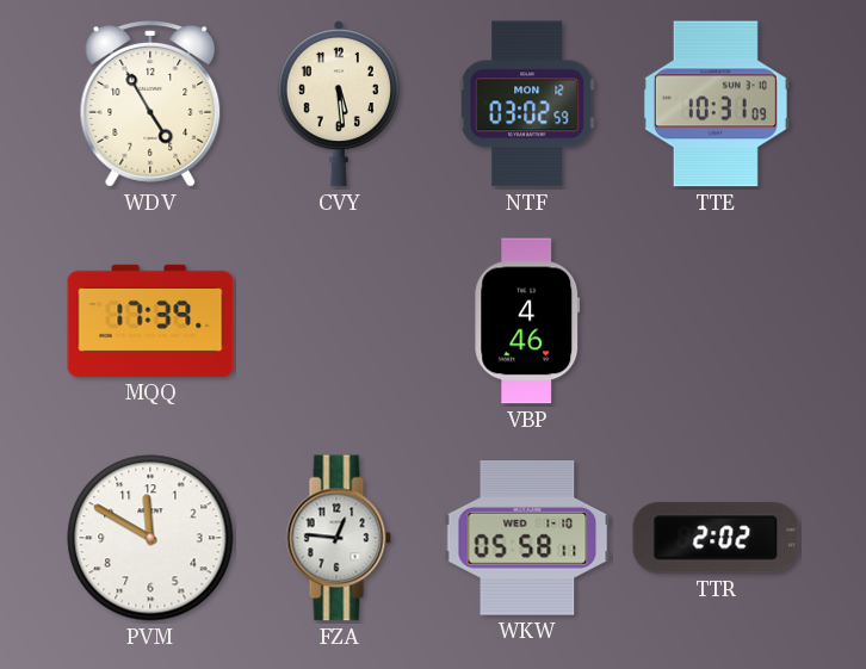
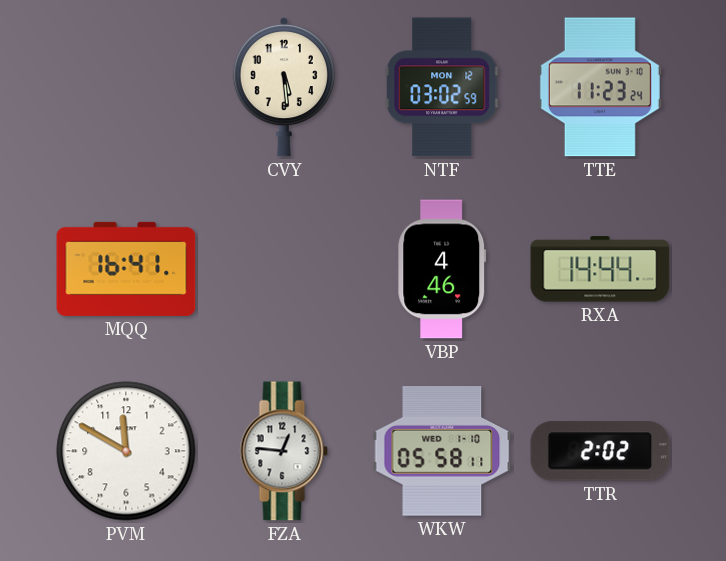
WDV: 4:55 -> none (150, 104)
TTE: 10:31 -> 11:23 (600, 87)
MQQ: 17:39 -> 16:41 (126, 269)
RXA: none -> 14:44 (600, 269)
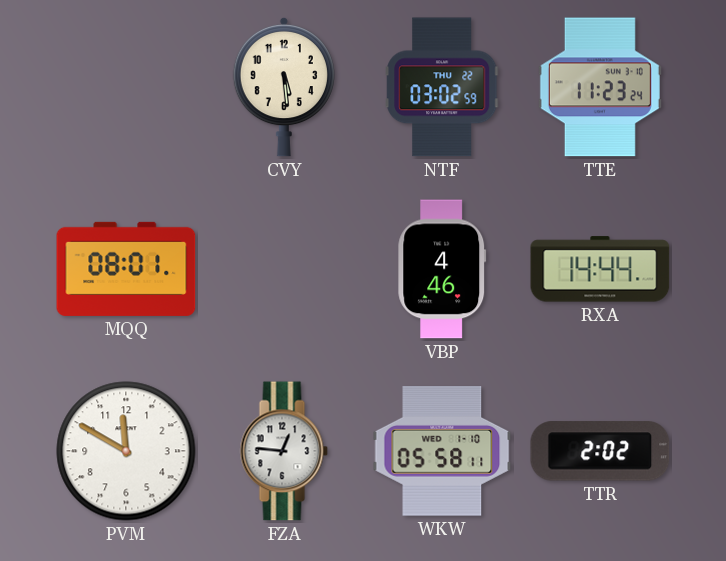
NTF date: MON 12 -> THU 22 (442, 87)
MQQ: 16:41 -> 08:01 (126, 269)
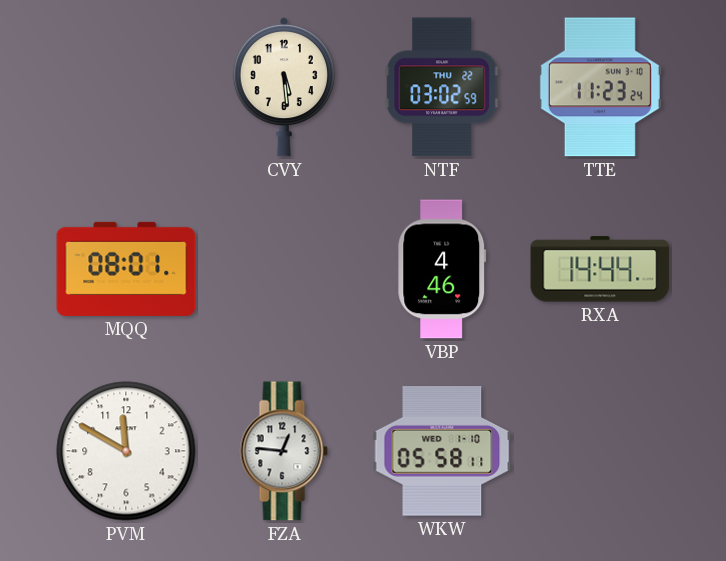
TTR: 2:02 -> none (600, 451)
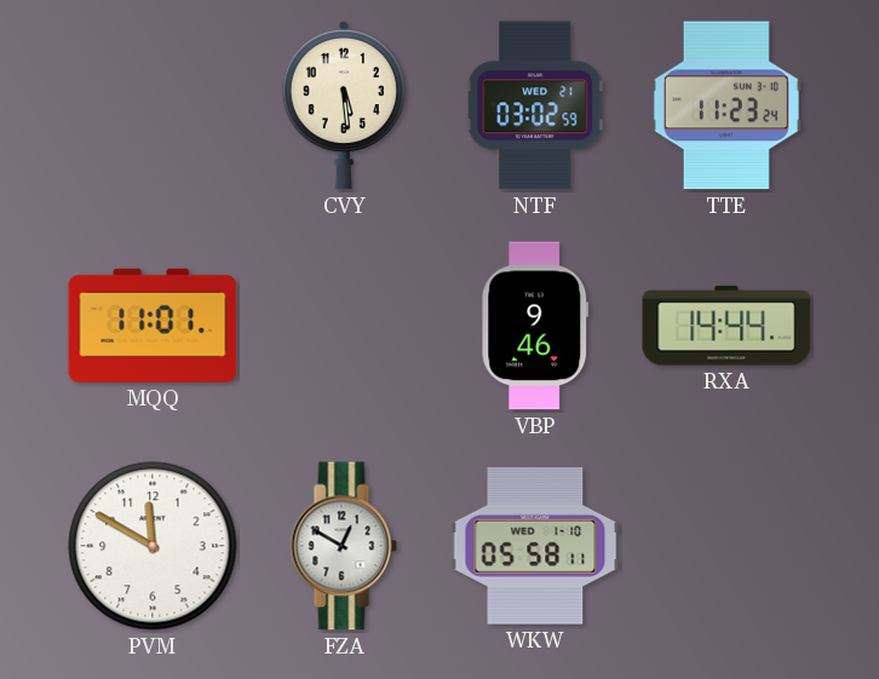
NTF date: THU 22 -> WED 21 (535, 105)
MQQ: 08:01 -> 11:01 (153, 326)
VBP: 4:46 -> 9:46 (535, 326)
FZA: 12:46 -> 12:50 (344, 546)
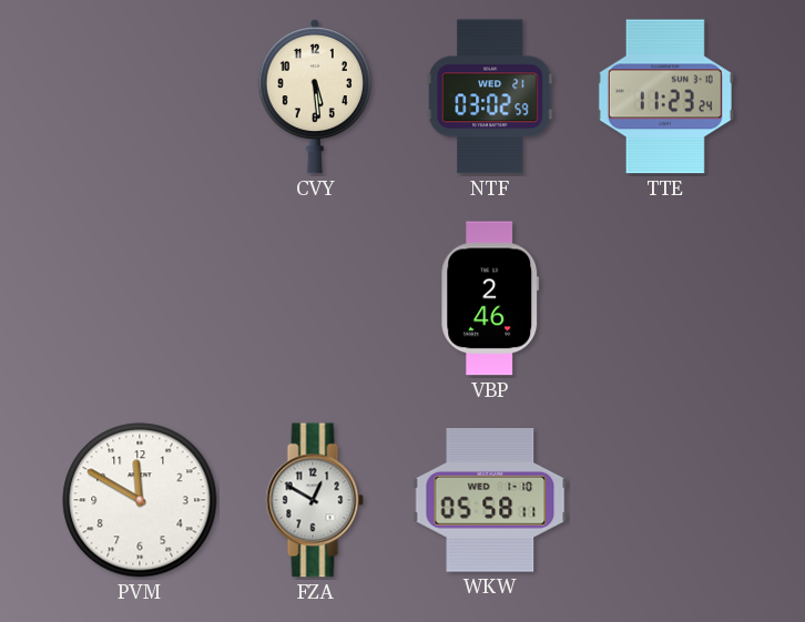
MQQ: 11:01 -> none (153, 326)
VBP: 9:46 -> 2:46 (490, 298)
RXA: 14:44 -> none (726, 326)
